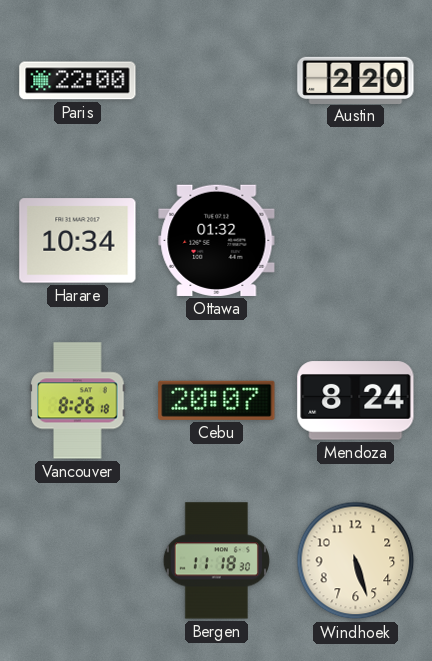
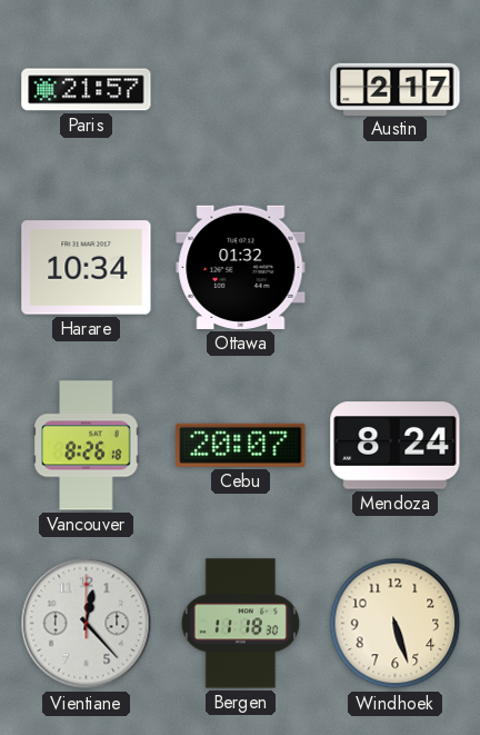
Paris: 22:00 -> 21:57 (87, 90)
Austin: 2:20 -> 2:17 (396, 89)
Vientiane: none -> 12:23 (87, 624)
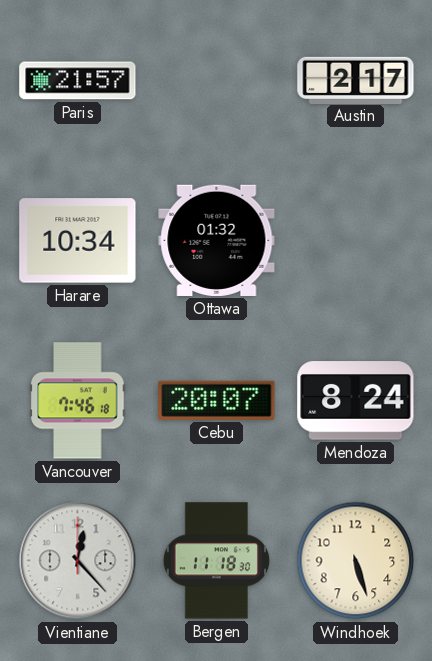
Vancouver: 8:26 -> 7:46 (78, 401)
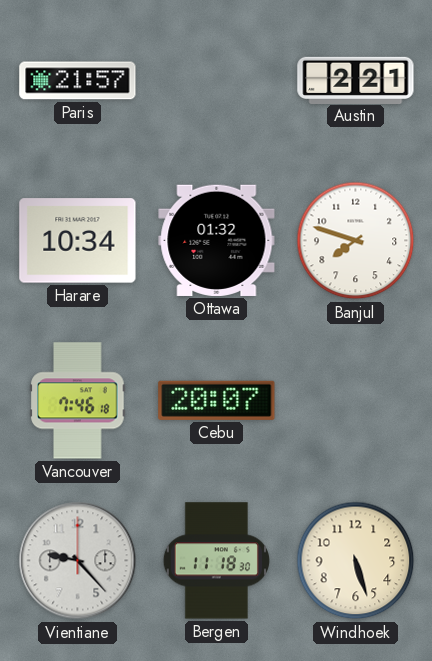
Austin: 2:17 -> 2:21 (356, 80)
Banjul: none -> 7:48 (356, 241)
Mendoza: 8:24 -> none (356, 401)
Vientiane: 12:23 -> 9:23 (78, 561)
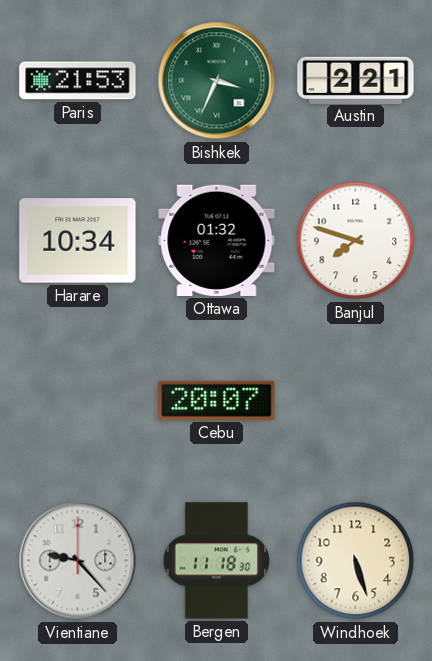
Paris: 21:57 -> 21:53 (78, 81)
Bishkek: none -> 3:34 (217, 81)
Vancouver: 7:46 -> none (78, 401)
